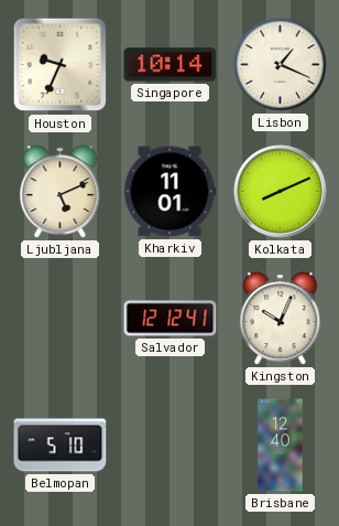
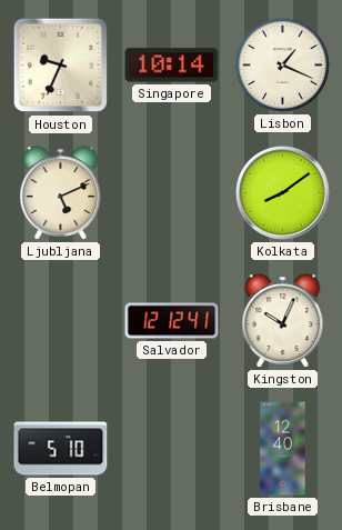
Kharkiv: 11:01 -> none (169, 192)
Kolkata: 8:11 -> 8:09 (283, 193)
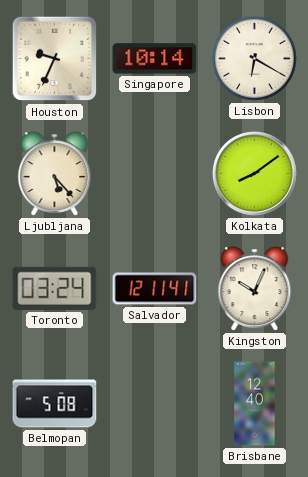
Lisbon: 1:19 -> 6:20 (254, 58)
Ljubljana: 5:11 -> 5:23 (55, 174)
Toronto: none -> 03:24 (55, 288)
Salvador: 12:12 -> 12:11 (155, 289)
Belmopan: 5:10 -> 5:08 (55, 404)
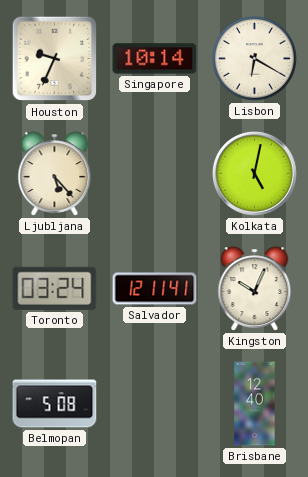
Kolkata: 8:09 -> 5:02 (255, 174)
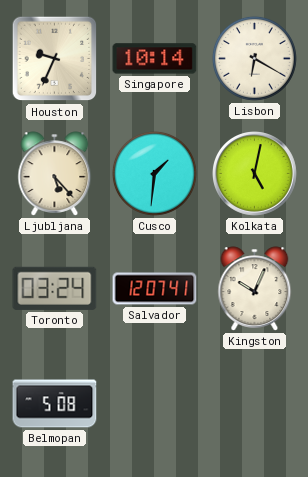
Cusco: none -> 1:31 (154, 173)
Salvador: 12:11 -> 12:07 (155, 289)
Brisbane: 12:40 -> none (255, 404)
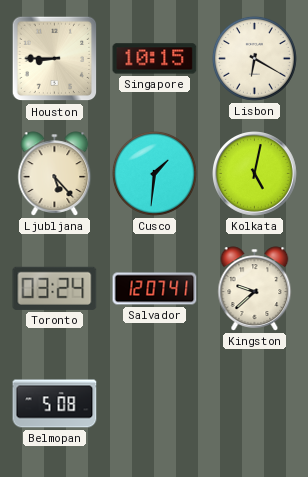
Houston: 9:34 -> 8:45 (55, 59)
Singapore: 10:14 -> 10:15 (155, 59)
Kingston: 10:04 -> 9:38 (255, 289)
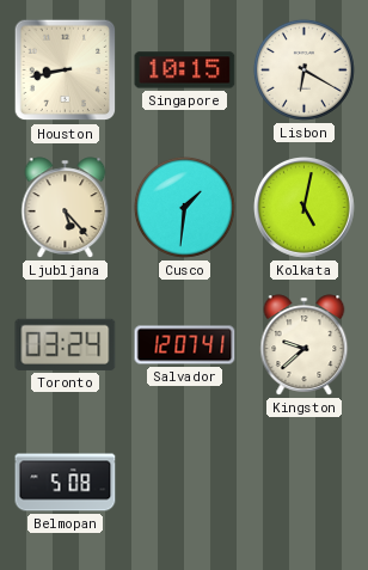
Houston: 8:45 -> 8:43 (66, 71)
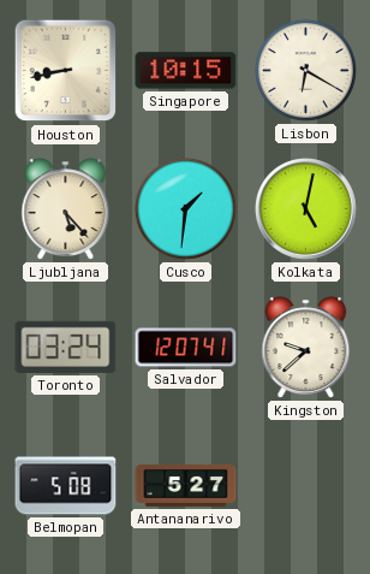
Antananarivo: none -> 5:27 (186, 485)
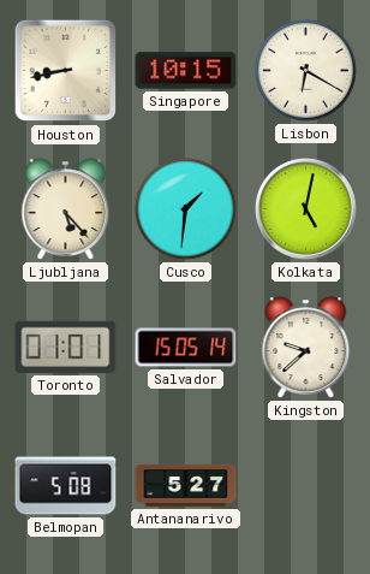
Toronto: 03:24 -> 01:01 (66, 347)
Salvador: 12:07 -> 15:05 (186, 348)
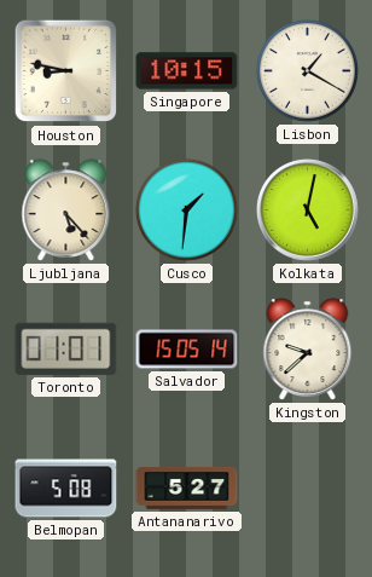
Houston: 8:43 -> 8:47 (66, 71)
Lisbon: 6:20 -> 1:20 (307, 70)
